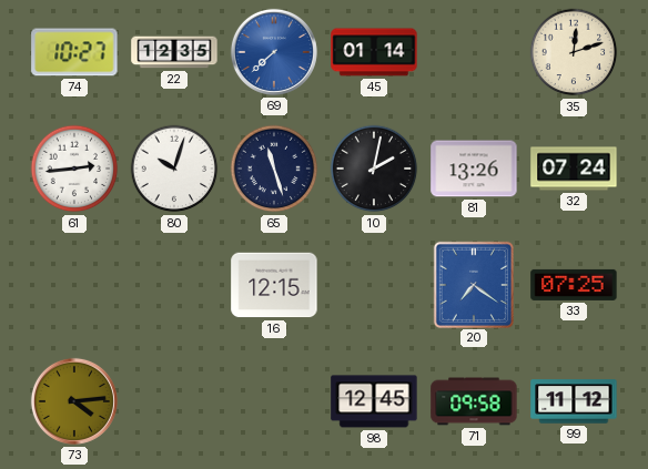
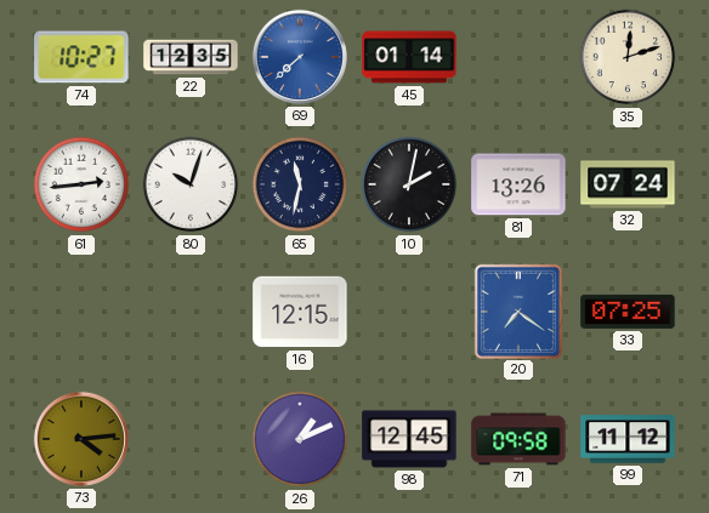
65: 11:27 -> 11:32 (300, 184)
26: none -> 1:11 (300, 439)
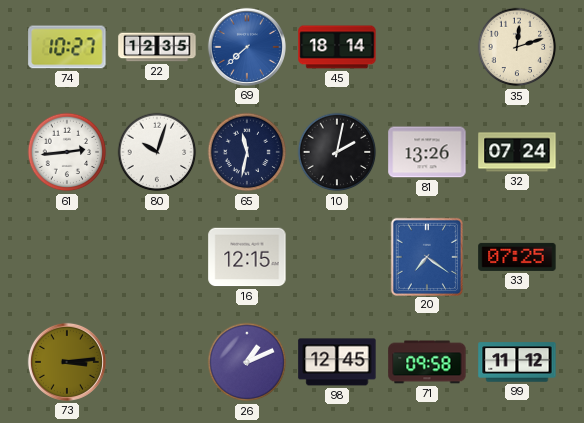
45: 01:14 -> 18:14 (337, 47)
73: 4:14 -> 3:14 (67, 362)
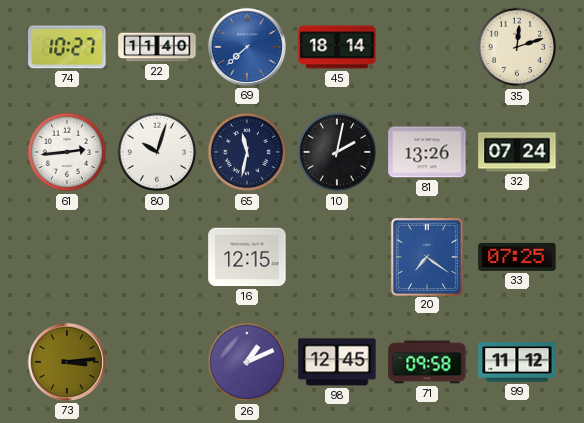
22: 12:35 -> 11:40 (157, 47)
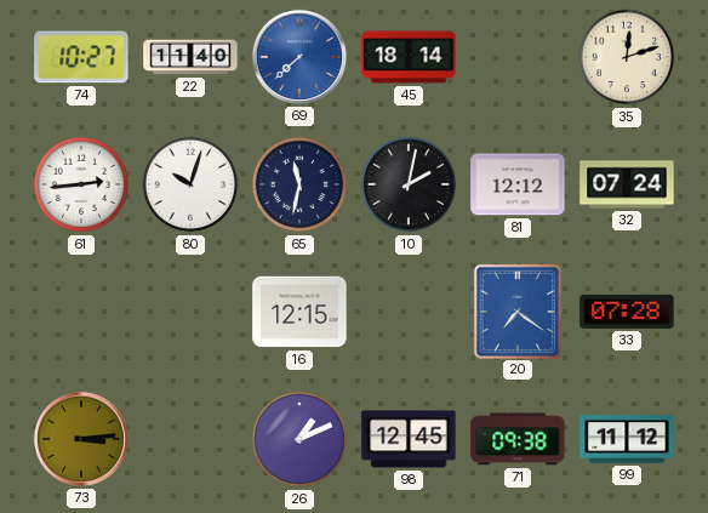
81: 13:26 -> 12:12 (518, 184)
33: 07:25 -> 07:28 (627, 312)
71: 09:58 -> 09:38 (518, 439)
